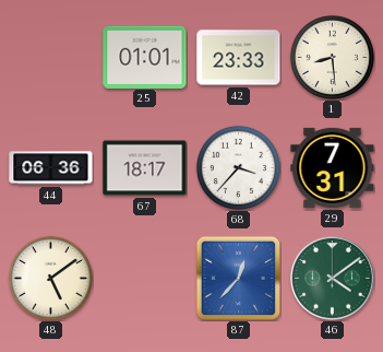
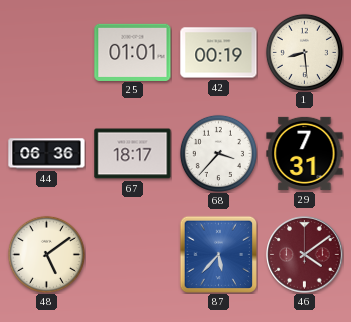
42: 23:33 -> 00:19 (219, 53)
87: 12:37 -> 5:37 (218, 254)
46 dial: green -> burgundy (305, 255)
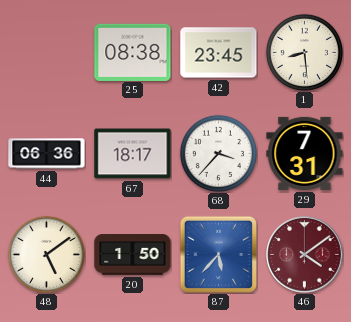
25: 01:01 -> 08:38 (133, 52)
42: 00:19 -> 23:45 (219, 53)
20: none -> 1:50 (133, 255)
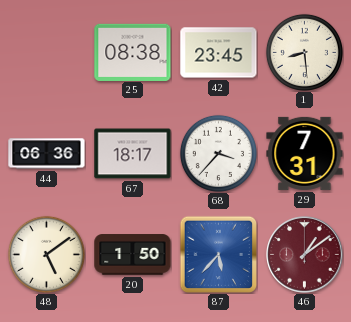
46: 4:09 -> 1:09 (305, 255)
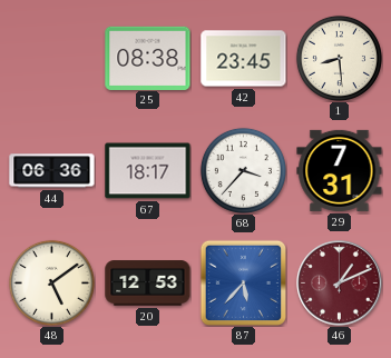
20: 1:50 -> 12:53 (148, 284)
46: 1:09 -> 1:11 (340, 284)
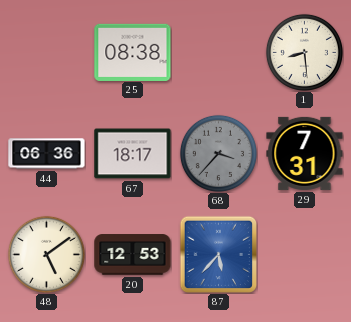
42: 23:45 -> none (244, 59)
68 dial: white -> grey (218, 153)
46: 1:11 -> none (340, 284)
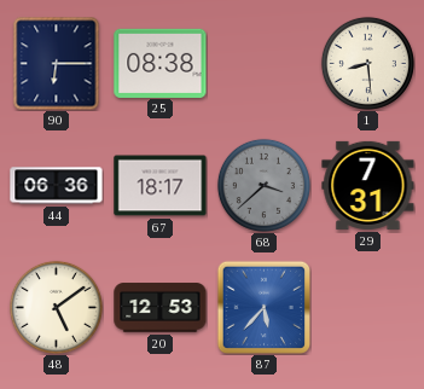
90: none -> 6:15 (57, 63)
68: 3:37 -> 3:38 (263, 185)
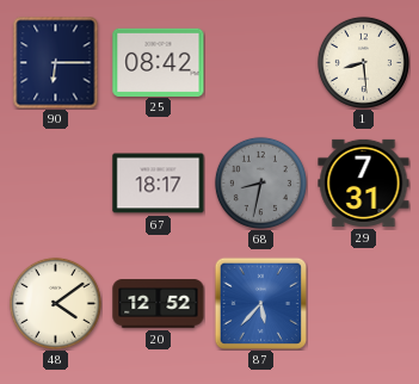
25: 08:38 -> 08:42 (159, 62)
44: 06:36 -> none (57, 186)
68: 3:38 -> 8:32 (260, 182)
48: 5:09 -> 4:09 (55, 303)
20: 12:53 -> 12:52 (159, 304)
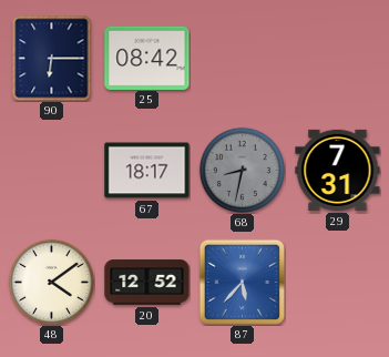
1: 8:29 -> none (363, 62)
